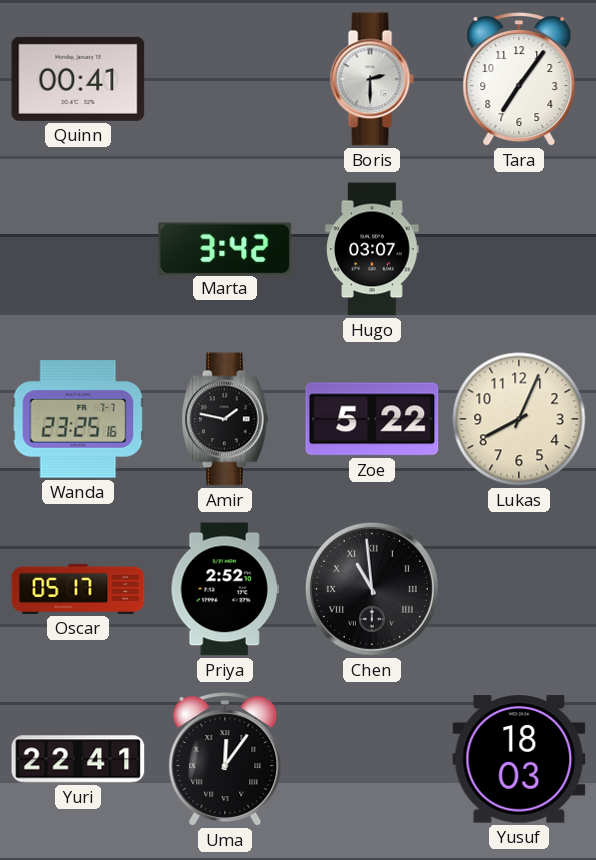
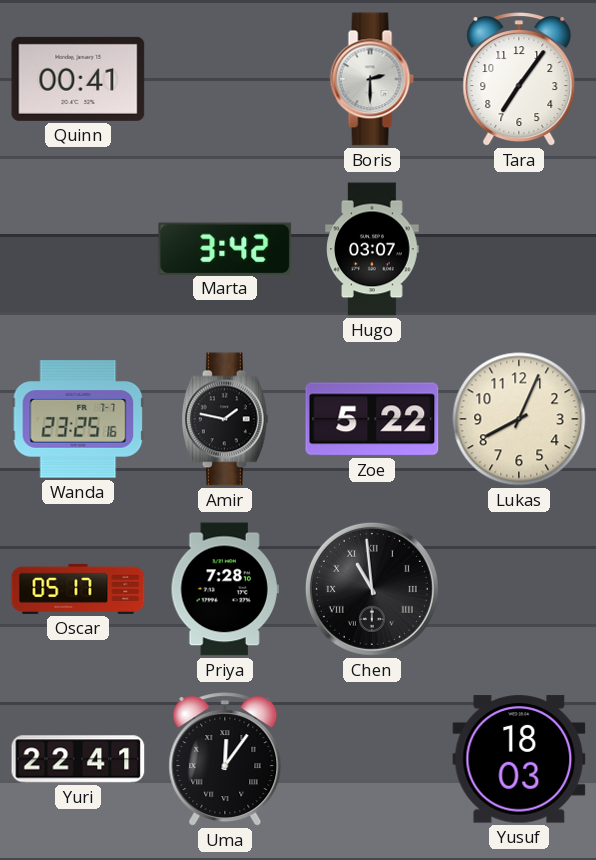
Priya: 2:52 -> 7:28 (225, 589)
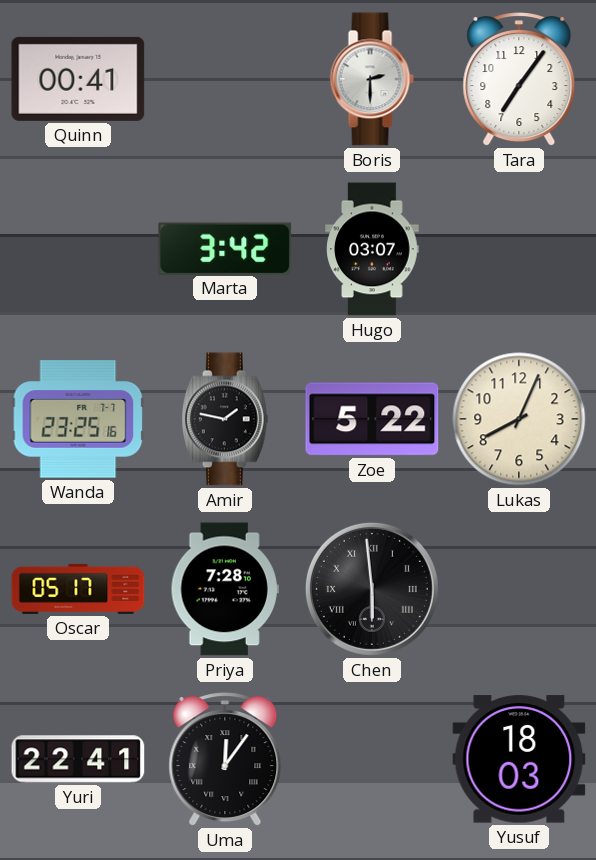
Chen: 10:59 -> 5:59 (372, 589)
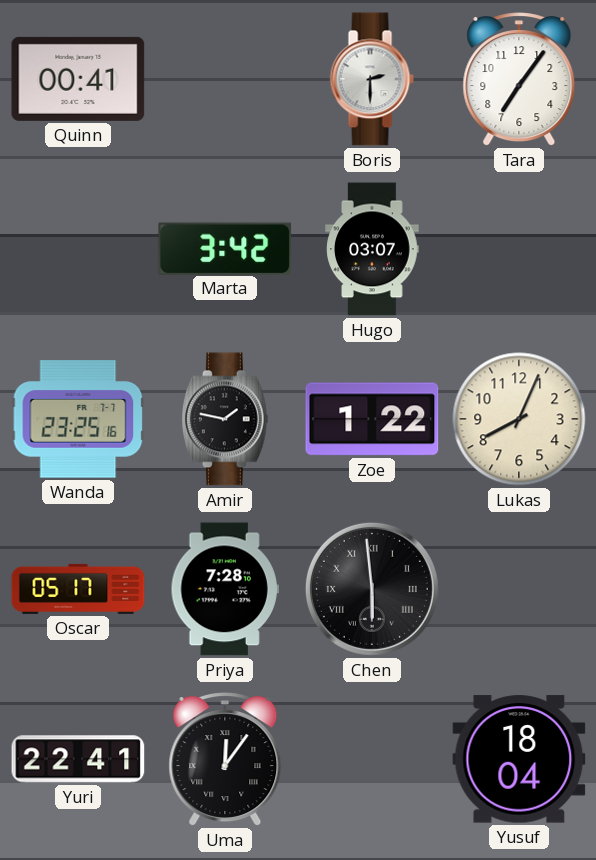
Zoe: 5:22 -> 1:22 (372, 419)
Yusuf: 18:03 -> 18:04 (519, 759)
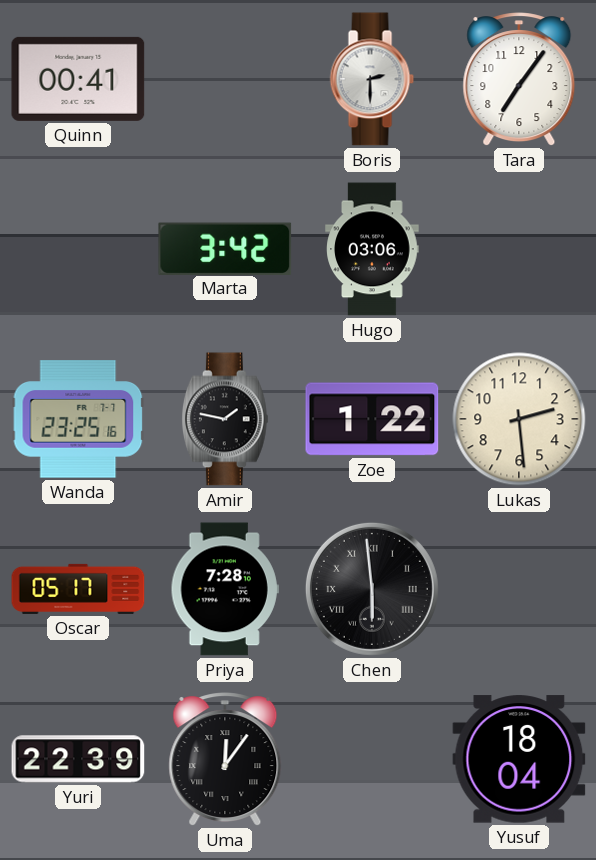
Hugo: 03:07 -> 03:06 (372, 249)
Lukas: 8:04 -> 2:29 (519, 419)
Yuri: 22:41 -> 22:39 (78, 759)
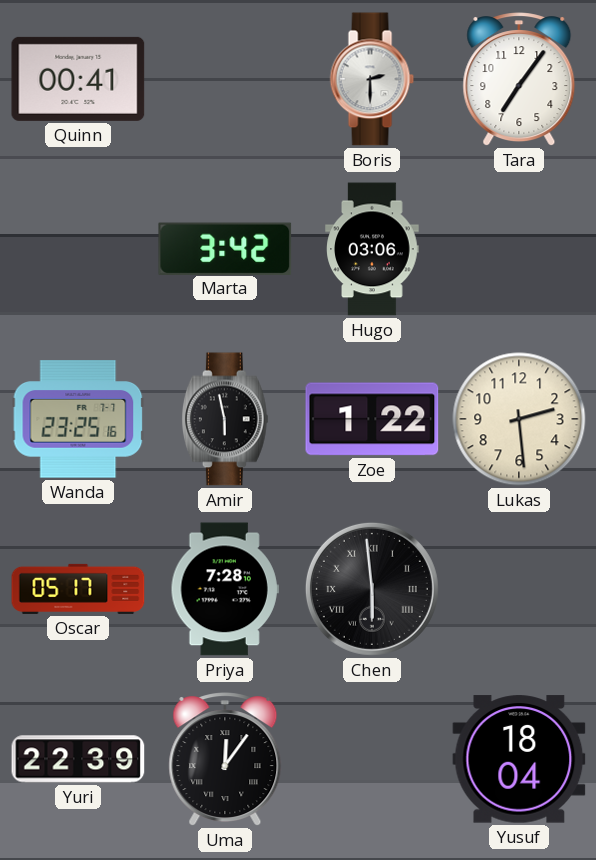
Amir: 1:47 -> 5:58 (225, 419)
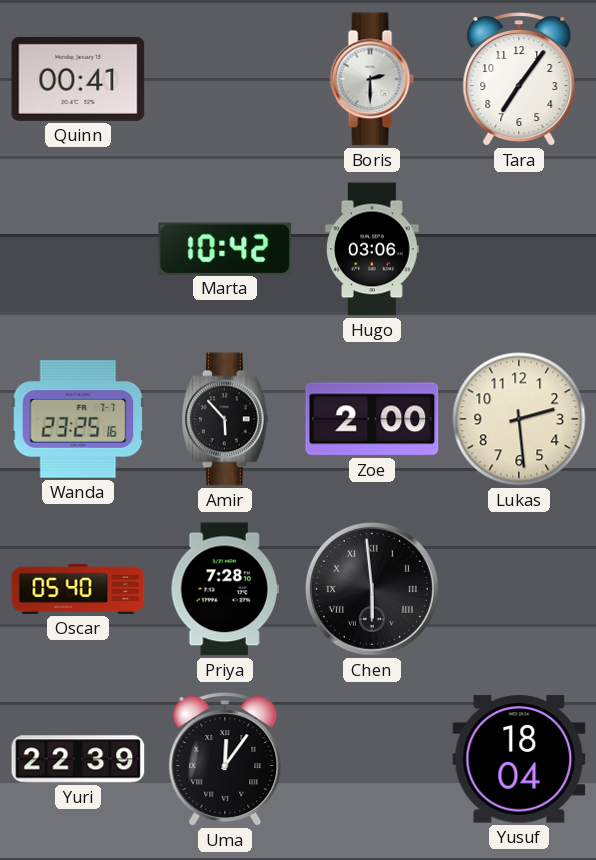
Marta: 3:42 -> 10:42 (225, 248)
Amir: 5:58 -> 5:53 (225, 419)
Zoe: 1:22 -> 2:00 (372, 419)
Oscar: 05:17 -> 05:40 (78, 589)
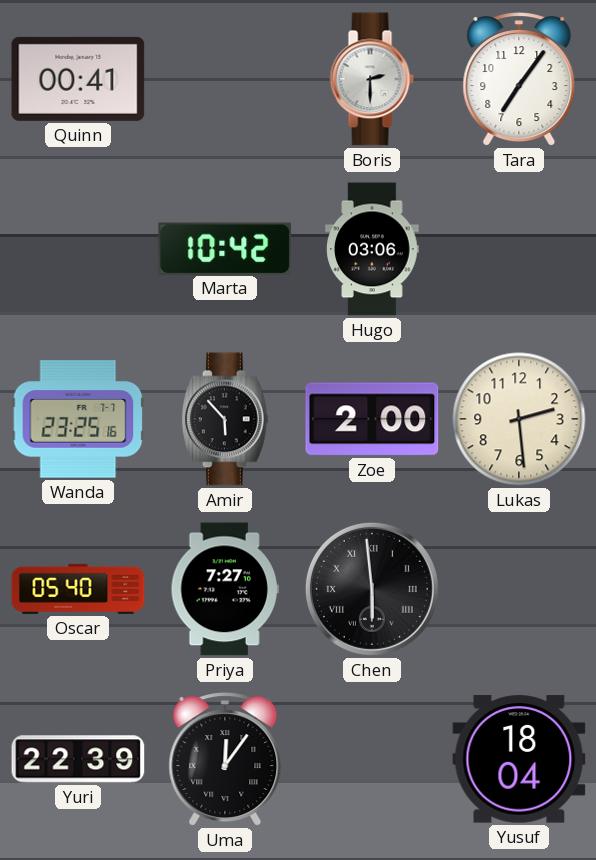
Priya: 7:28 -> 7:27 (225, 589)
